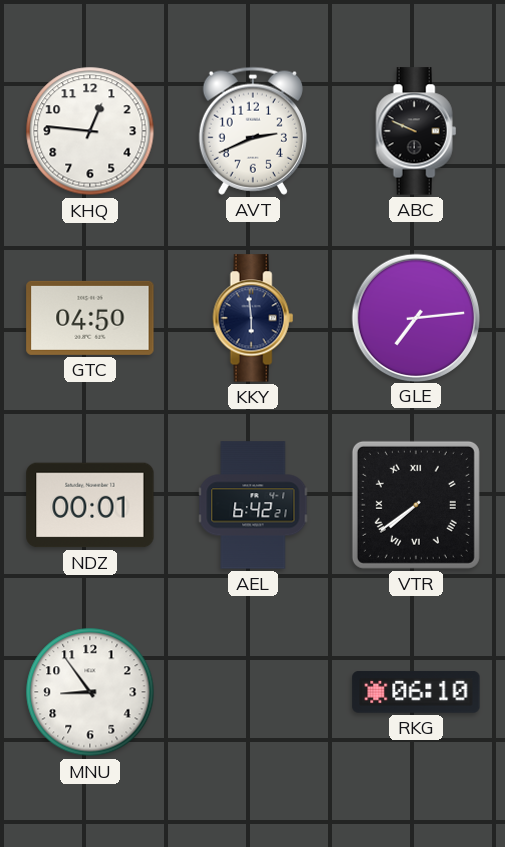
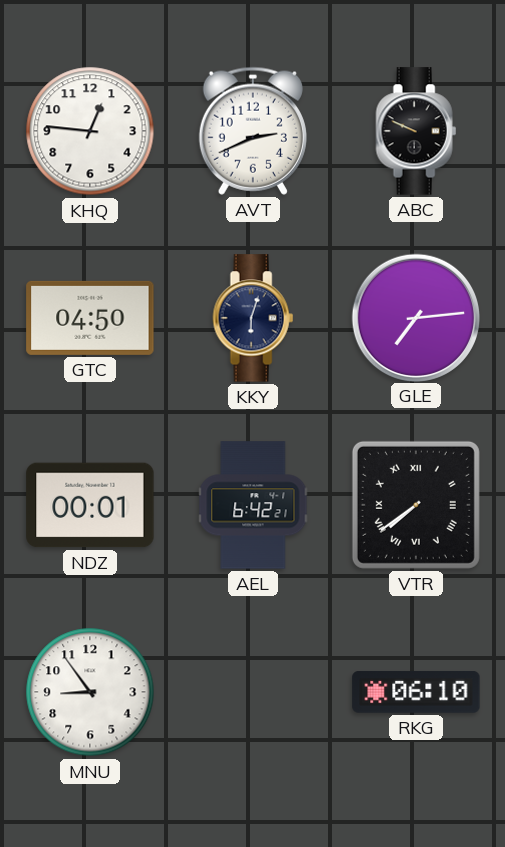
KKY: 5:59 -> 6:03 (253, 318)
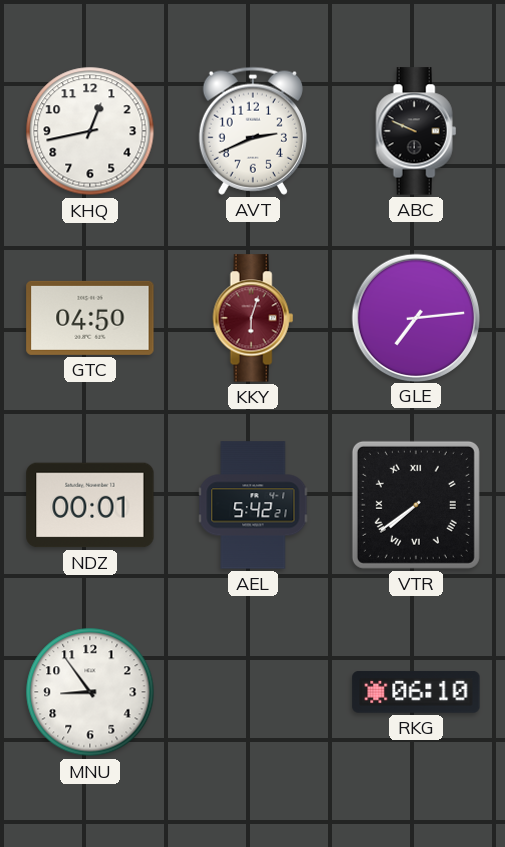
KHQ: 12:46 -> 12:43 (90, 131)
KKY dial: navy -> burgundy (253, 318)
AEL: 6:42 -> 5:42 (253, 505)
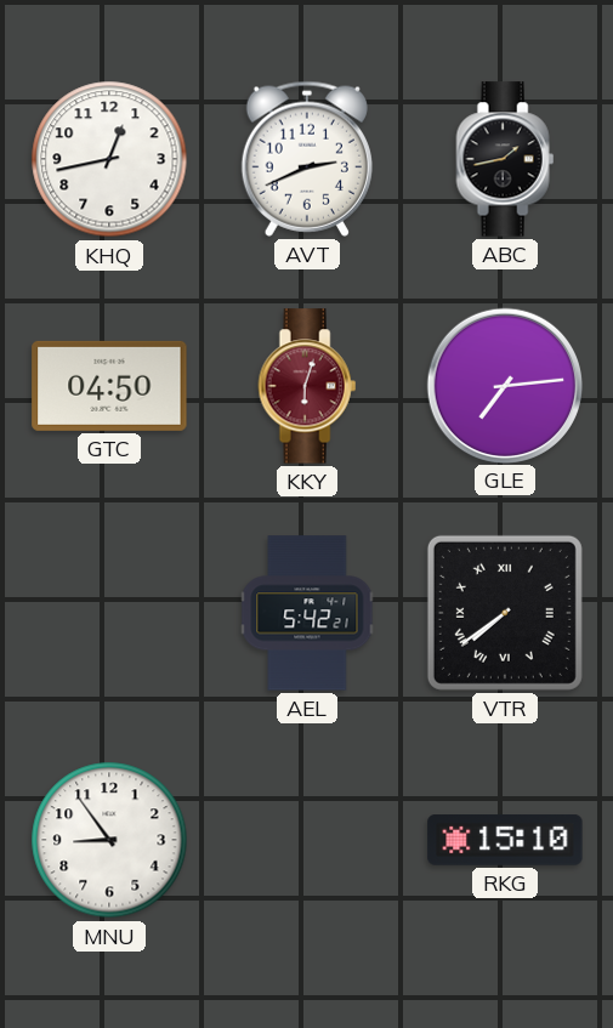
ABC: 9:49 -> 1:43 (505, 159)
NDZ: 00:01 -> none (90, 505)
RKG: 06:10 -> 15:10 (505, 841)
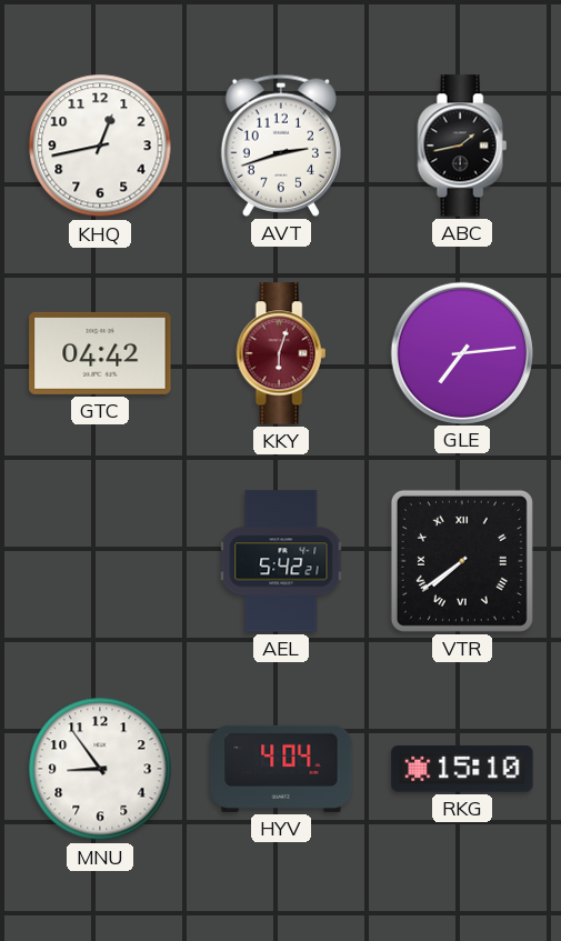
AVT: 2:41 -> 2:42 (281, 146)
GTC: 04:50 -> 04:42 (100, 353)
HYV: none -> 4:04 (281, 769)
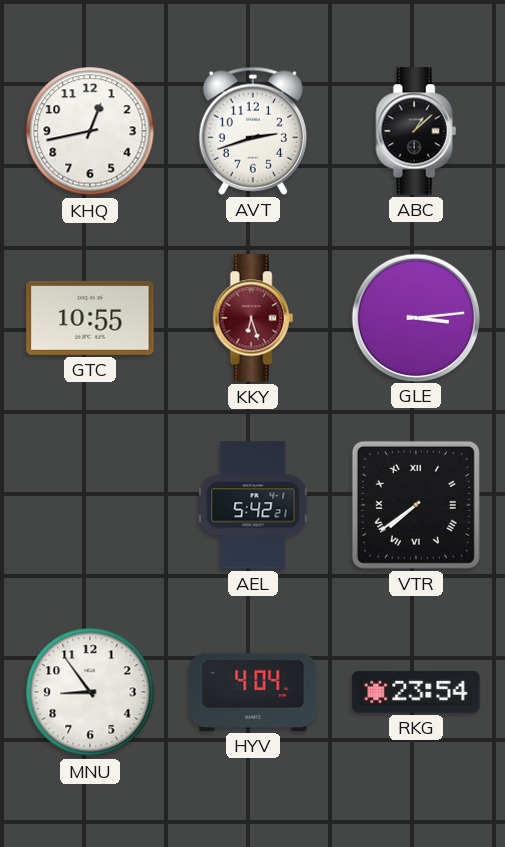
ABC: 1:43 -> 1:08 (416, 131)
GTC: 04:42 -> 10:55 (90, 318)
KKY: 6:03 -> 6:27 (253, 318)
GLE: 7:14 -> 3:14 (415, 317)
RKG: 15:10 -> 23:54 (416, 693)
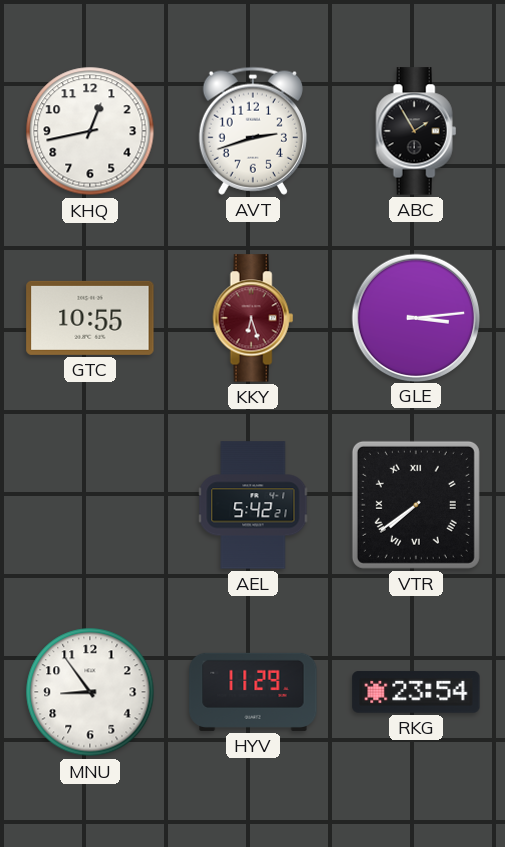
ABC: 1:08 -> 1:55 (416, 131)
HYV: 4:04 -> 11:29 (253, 692)
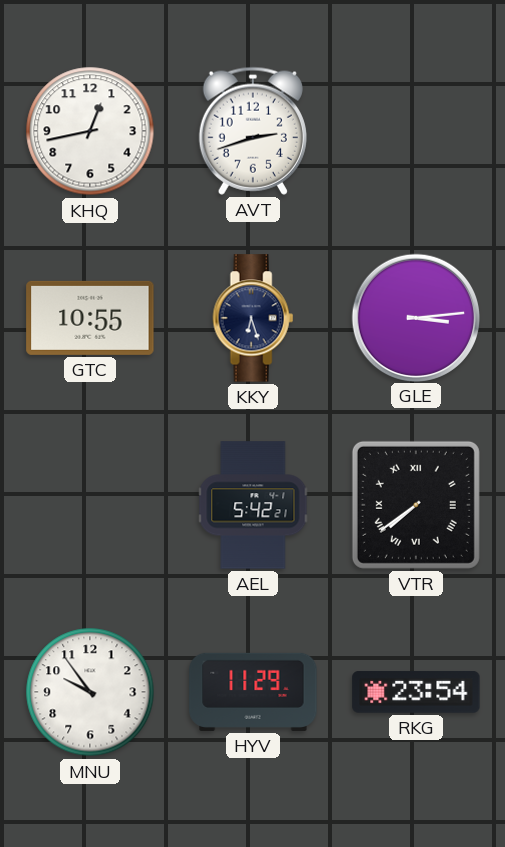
ABC: 1:55 -> none (416, 131)
KKY dial: burgundy -> navy (253, 318)
MNU: 8:54 -> 9:54 (90, 692)
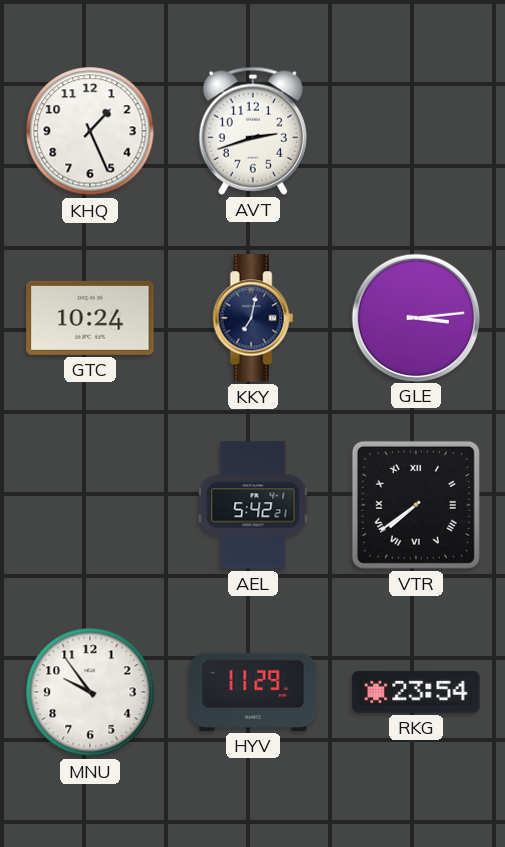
KHQ: 12:43 -> 1:26 (90, 131)
GTC: 10:55 -> 10:24 (90, 318)
KKY: 6:27 -> 7:02 (253, 318)
